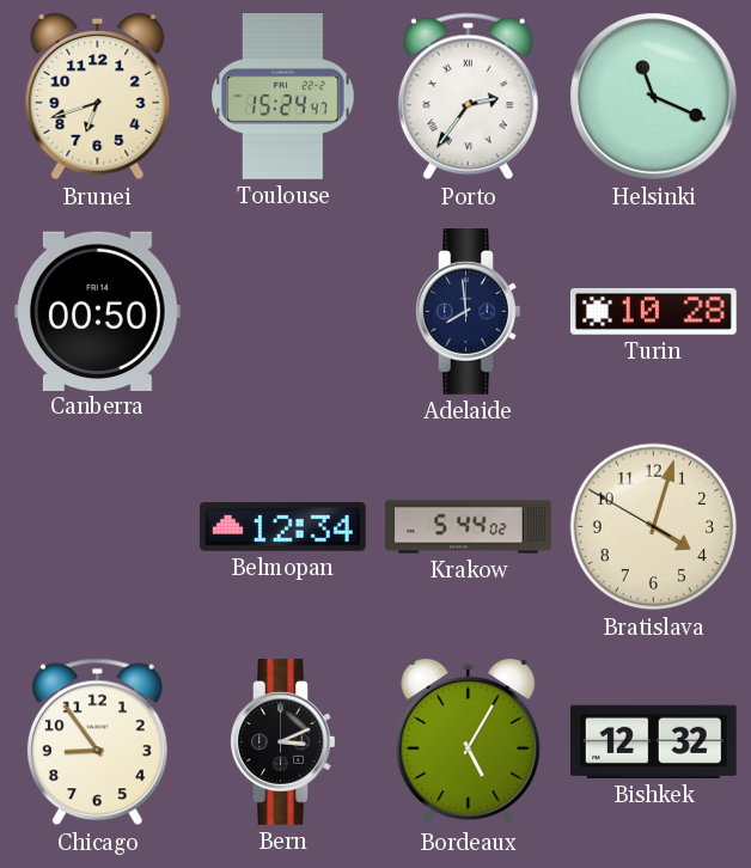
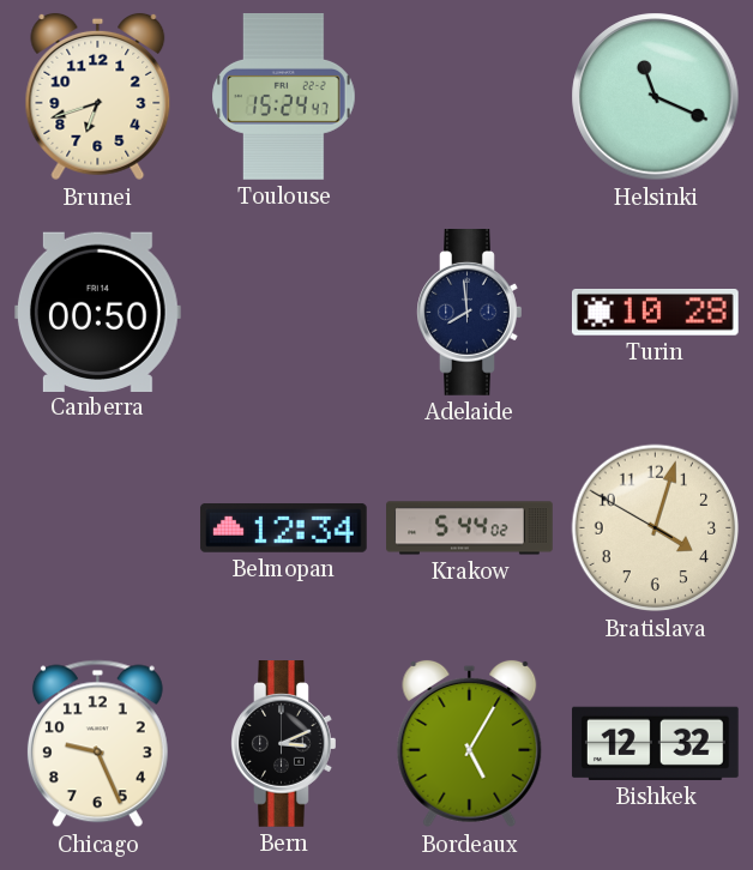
Porto: 2:36 -> none (468, 97)
Chicago: 8:54 -> 9:26 (97, 744)
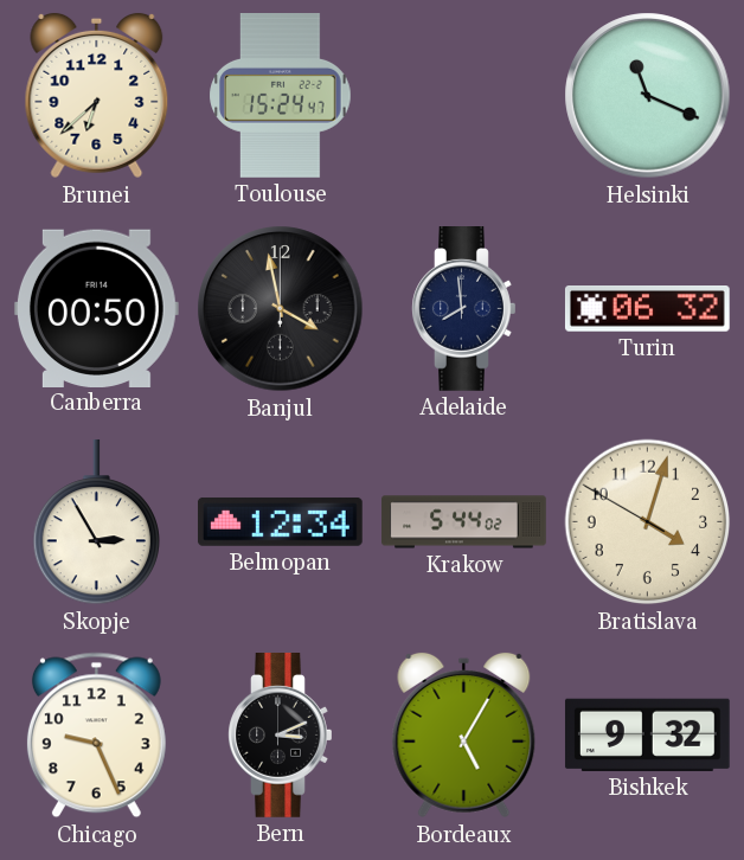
Brunei: 6:42 -> 6:38 (97, 96)
Banjul: none -> 3:58 (281, 309)
Turin: 10:28 -> 06:32 (647, 309)
Skopje: none -> 2:55 (96, 522)
Bishkek: 12:32 -> 9:32 (647, 734)
